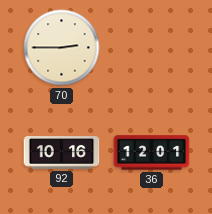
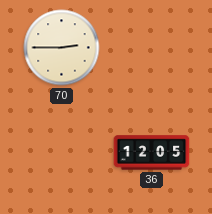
92: 10:16 -> none (62, 153)
36: 12:01 -> 12:05 (152, 153)
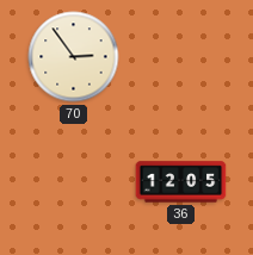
70: 2:45 -> 2:54 (74, 57)
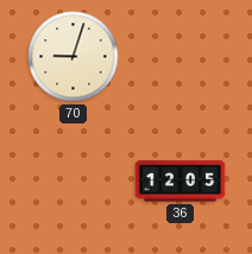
70: 2:54 -> 9:03 (74, 57)
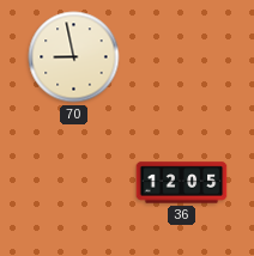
70: 9:03 -> 8:58 (74, 57)
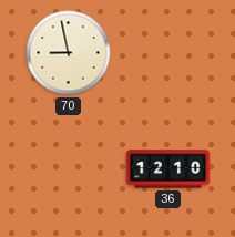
36: 12:05 -> 12:10 (168, 169)
